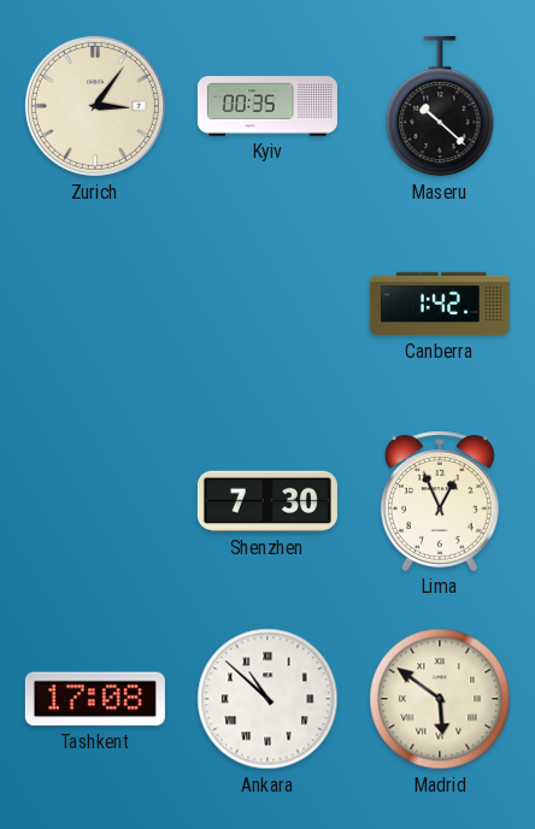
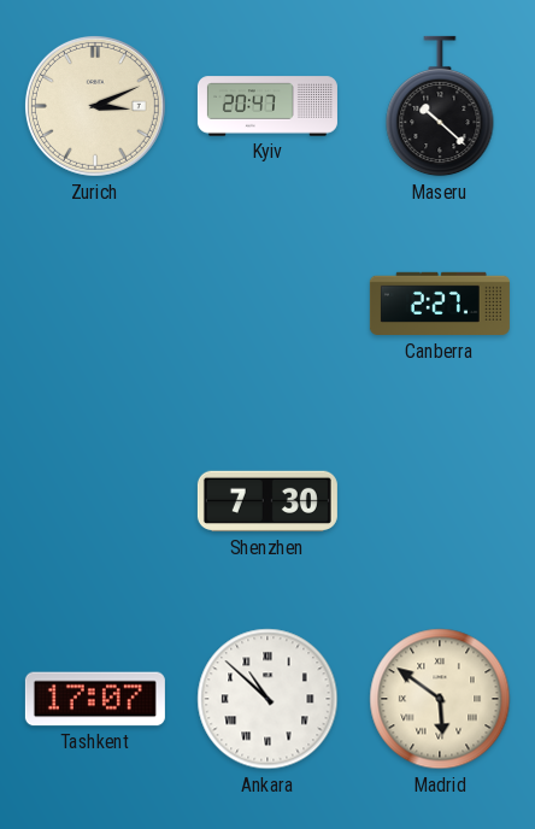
Zurich: 3:06 -> 3:11 (95, 106)
Kyiv: 00:35 -> 20:47 (267, 106)
Canberra: 1:42 -> 2:27 (440, 304)
Lima: 12:56 -> none (440, 501)
Tashkent: 17:08 -> 17:07 (95, 699)
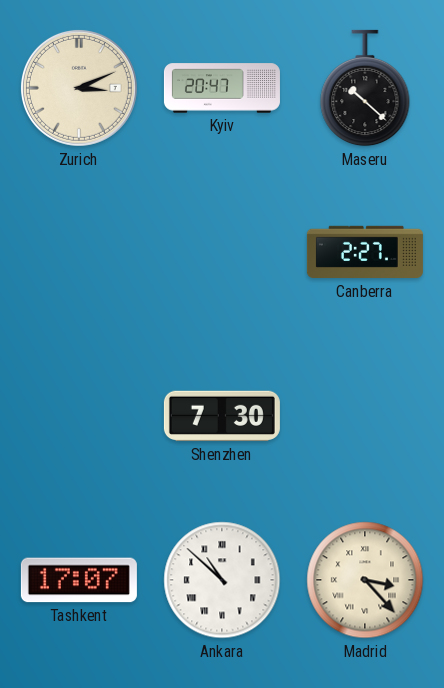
Madrid: 5:51 -> 3:23 (365, 580)
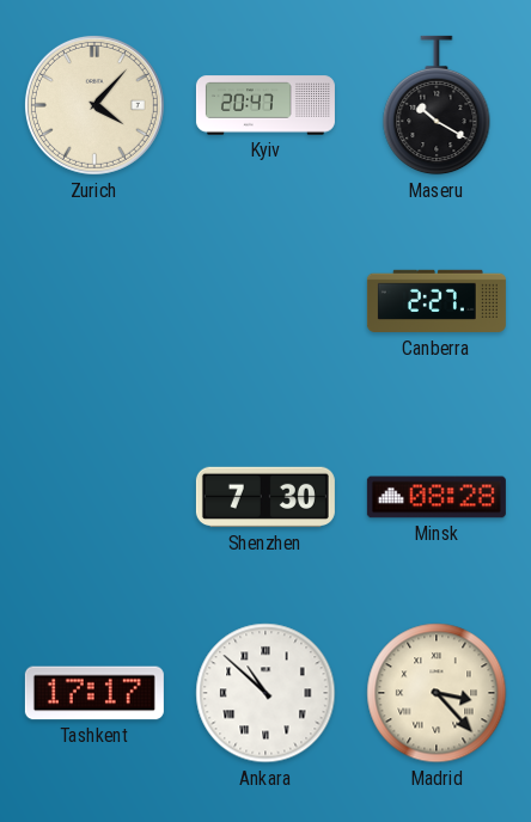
Zurich: 3:11 -> 4:07 (94, 105)
Maseru: 10:22 -> 10:20 (437, 105)
Minsk: none -> 08:28 (437, 497)
Tashkent: 17:07 -> 17:17 (94, 693)
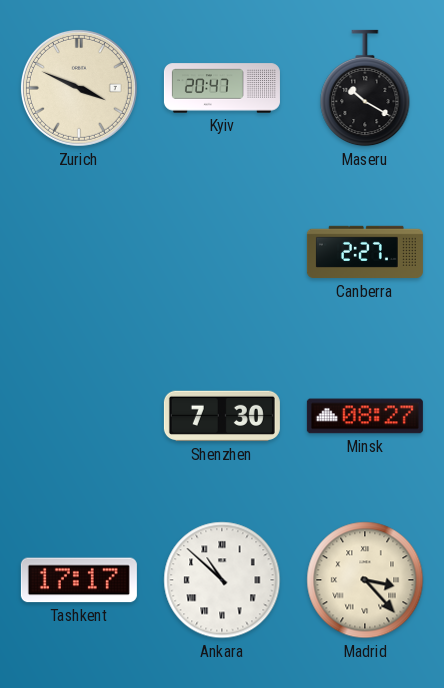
Zurich: 4:07 -> 3:49 (79, 88)
Minsk: 08:28 -> 08:27 (365, 416)
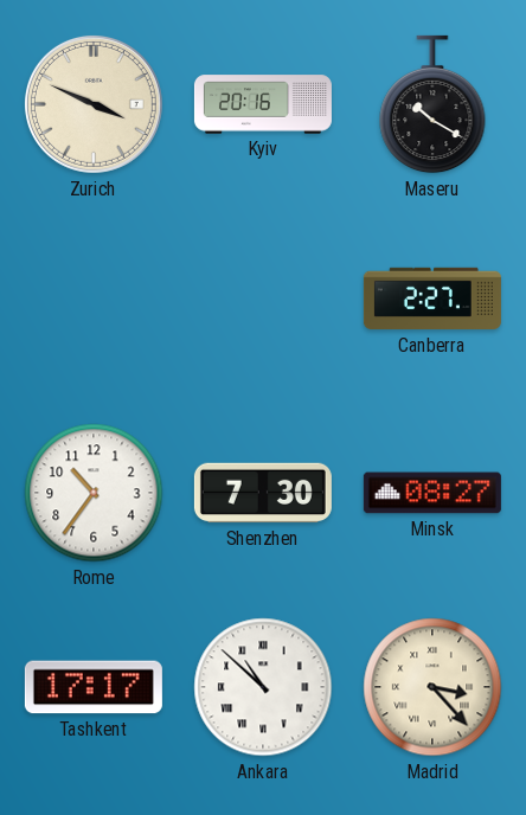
Kyiv: 20:47 -> 20:16 (263, 104)
Rome: none -> 10:36 (94, 493)
